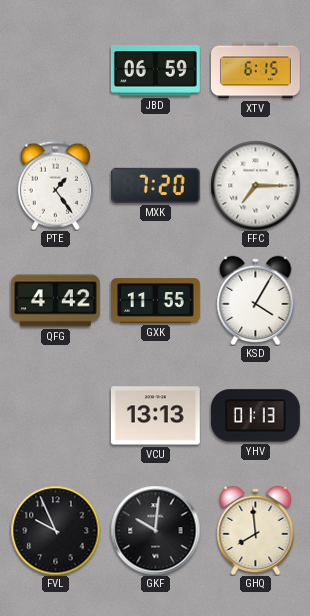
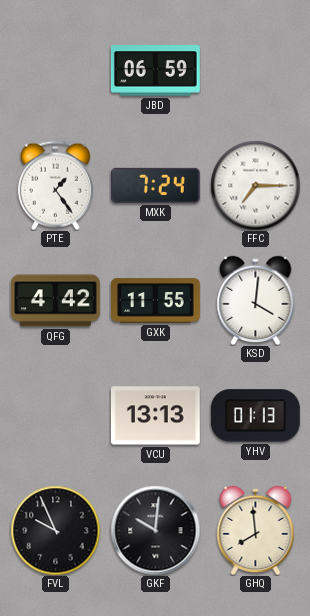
XTV: 6:15 -> none (256, 71)
MXK: 7:20 -> 7:24 (155, 185)
KSD: 4:05 -> 4:01 (256, 300)
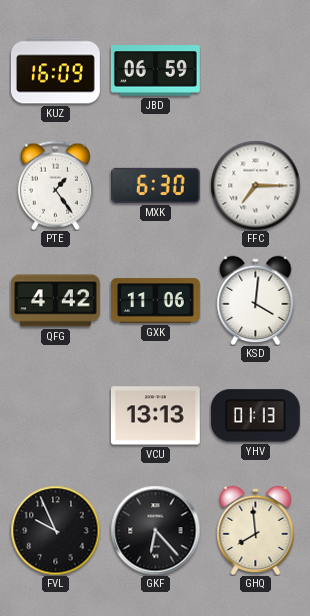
KUZ: none -> 16:09 (55, 71)
MXK: 7:24 -> 6:30 (155, 185)
GXK: 11:55 -> 11:06 (156, 301)
GKF: 10:01 -> 6:23 (155, 530)
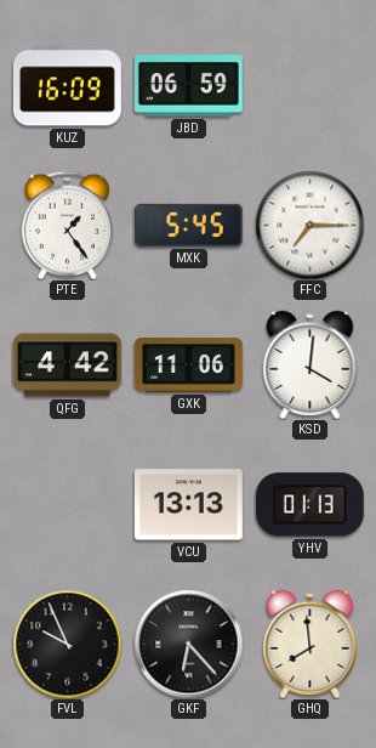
MXK: 6:30 -> 5:45 (188, 225)
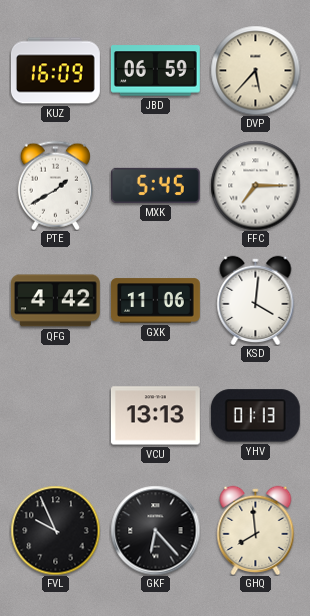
DVP: none -> 5:37 (255, 70)
PTE: 1:24 -> 1:40 (55, 185)
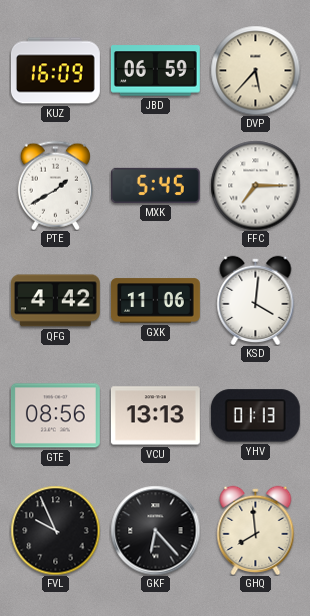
GTE: none -> 08:56 (55, 416)
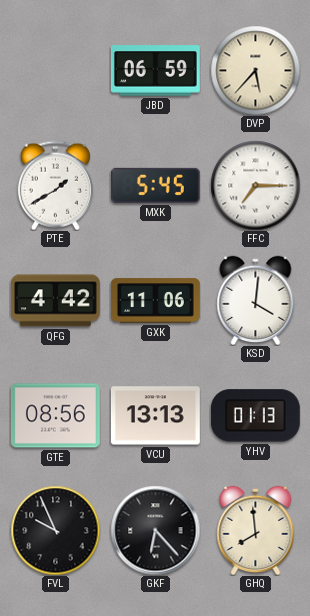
KUZ: 16:09 -> none (55, 71)
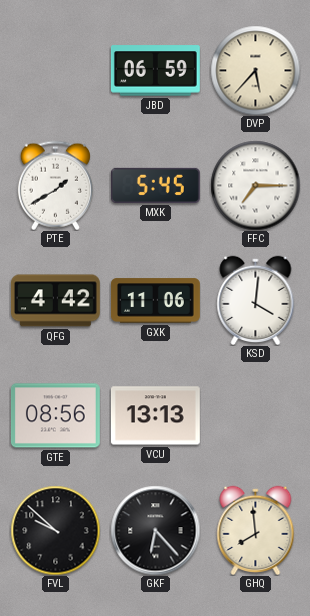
YHV: 01:13 -> none (255, 416)
FVL: 9:56 -> 9:52 (55, 530)
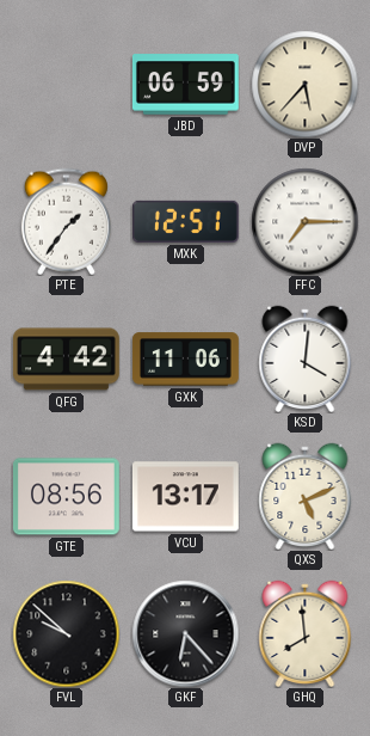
PTE: 1:40 -> 1:36 (66, 221)
MXK: 5:45 -> 12:51 (185, 221)
VCU: 13:13 -> 13:17 (185, 497)
QXS: none -> 5:11 (306, 496)
